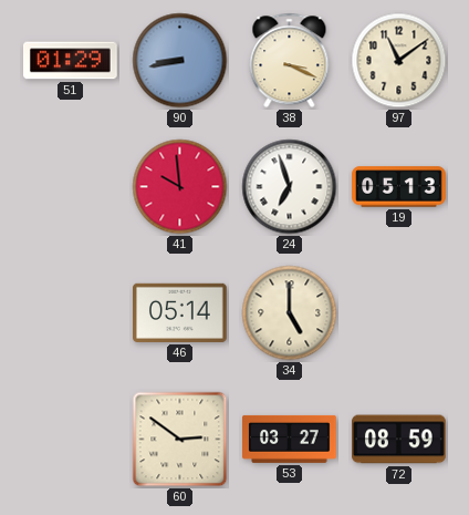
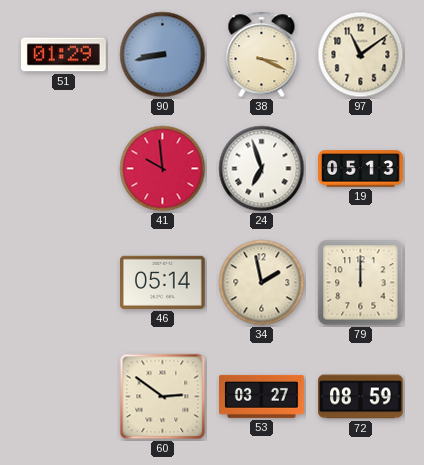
34: 5:00 -> 1:58 (262, 283)
79: none -> 12:00 (361, 283)
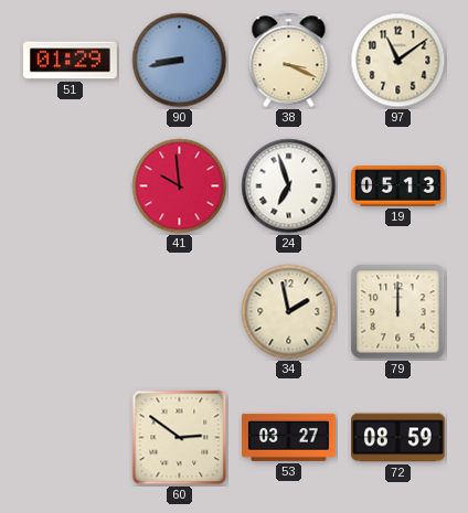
46: 05:14 -> none (163, 282)
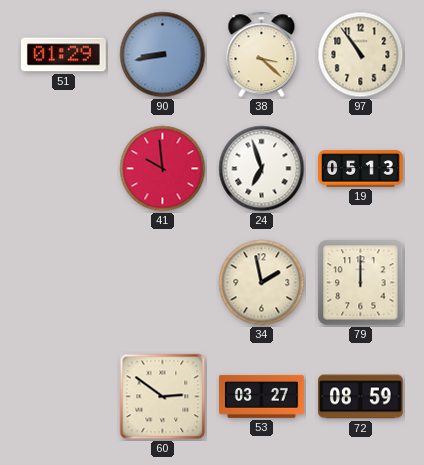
38: 3:19 -> 3:22 (262, 55)
97: 11:09 -> 10:54 (361, 55)
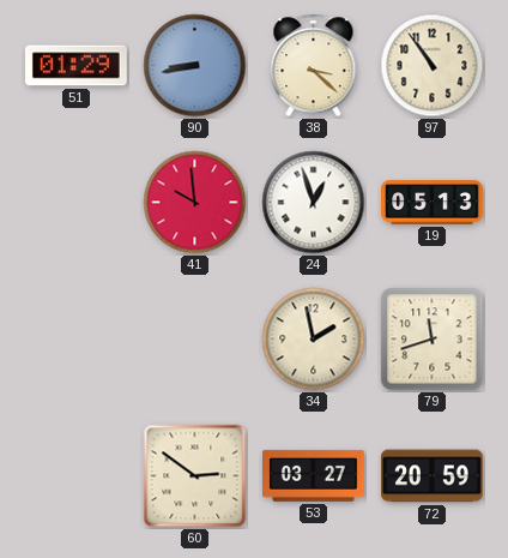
24: 6:57 -> 12:57 (314, 203)
79: 12:00 -> 11:42 (433, 340)
72: 08:59 -> 20:59 (433, 476)
